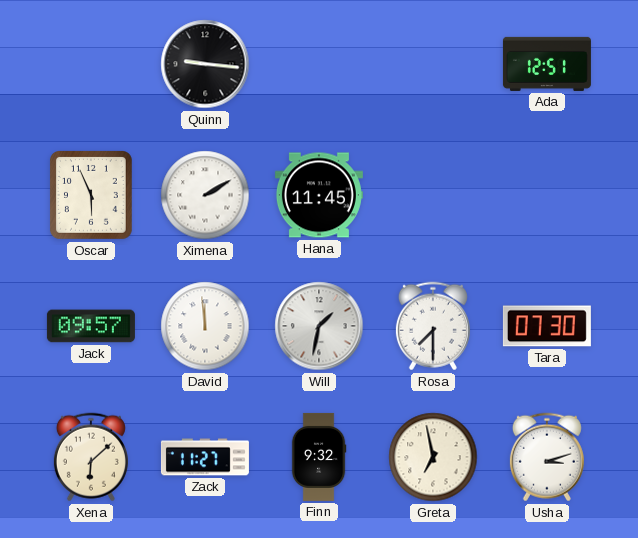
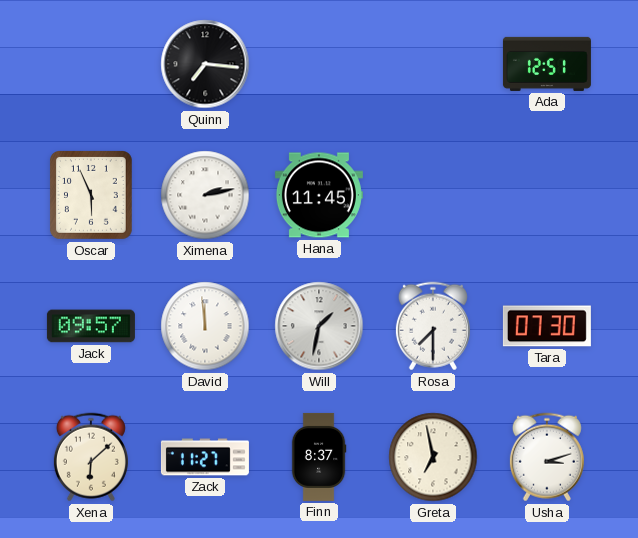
Quinn: 9:16 -> 7:16 (205, 64)
Ximena: 2:10 -> 2:13 (205, 195)
Finn: 9:32 -> 8:37 (319, 457)
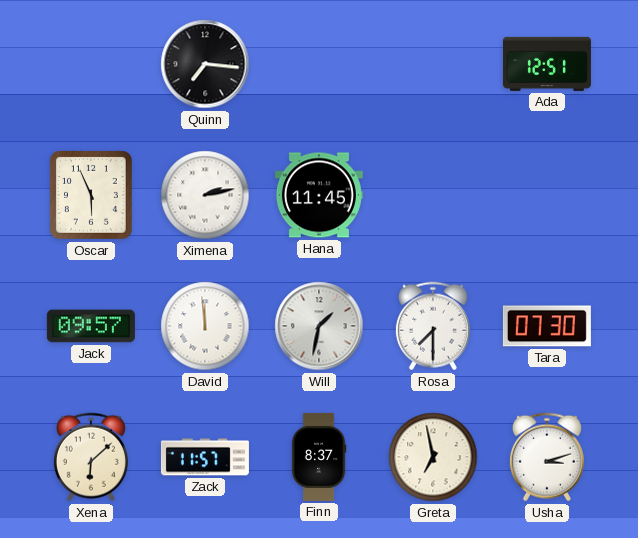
Zack: 11:27 -> 11:57 (205, 457)
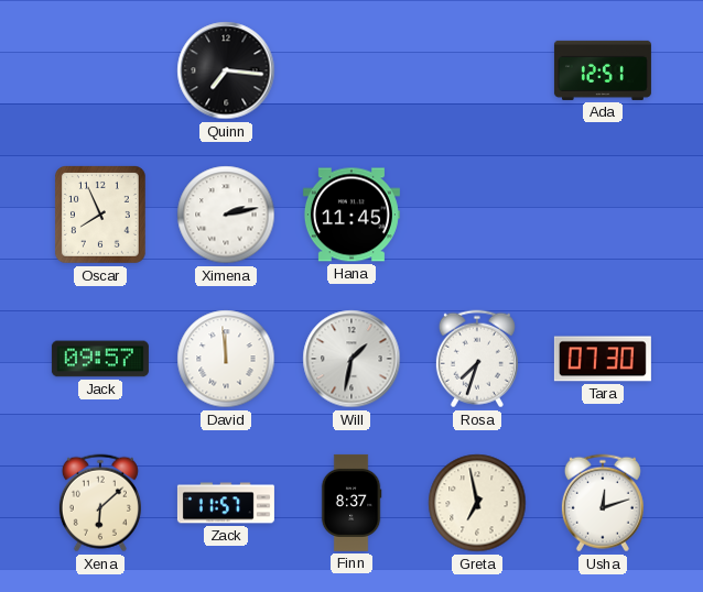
Oscar: 5:56 -> 7:56 (101, 216)
Rosa: 7:30 -> 7:33 (477, 359)
Usha: 3:12 -> 12:12 (603, 503)
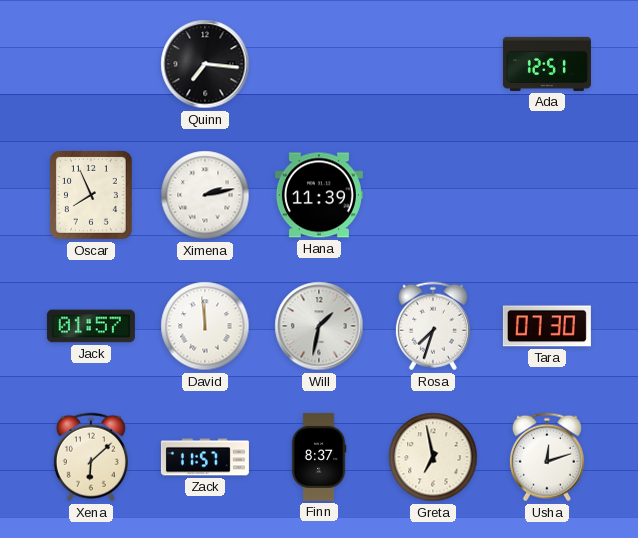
Hana: 11:45 -> 11:39 (319, 195)
Jack: 09:57 -> 01:57 (91, 326)
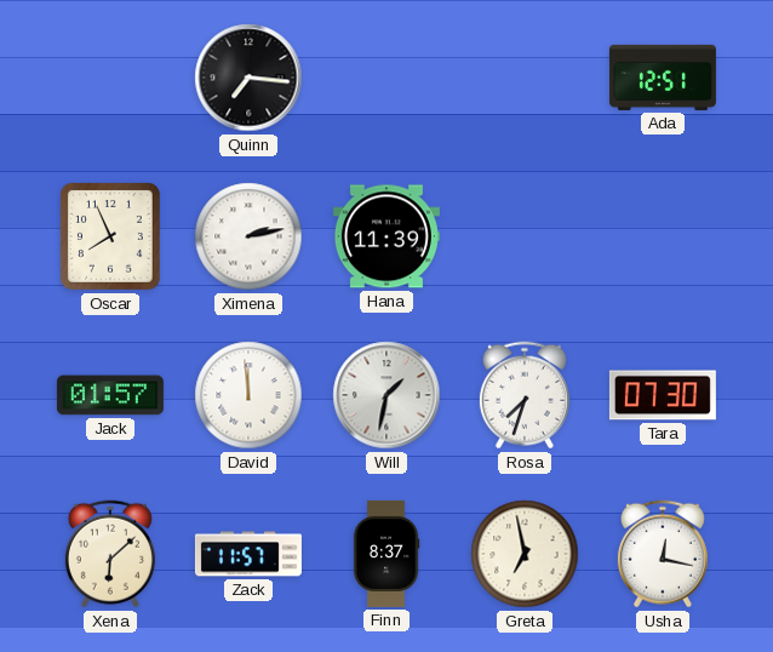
Usha: 12:12 -> 12:17 (663, 554)
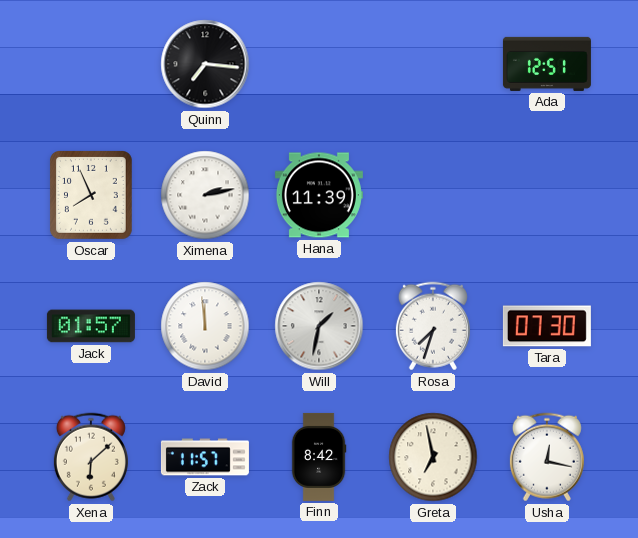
Finn: 8:37 -> 8:42 (319, 457)
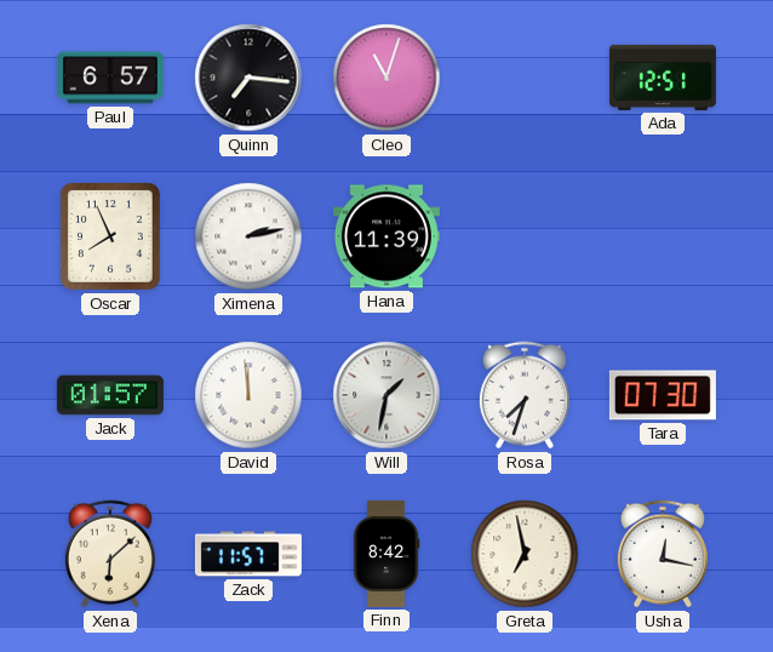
Paul: none -> 6:57 (110, 78)
Cleo: none -> 11:03 (386, 78)
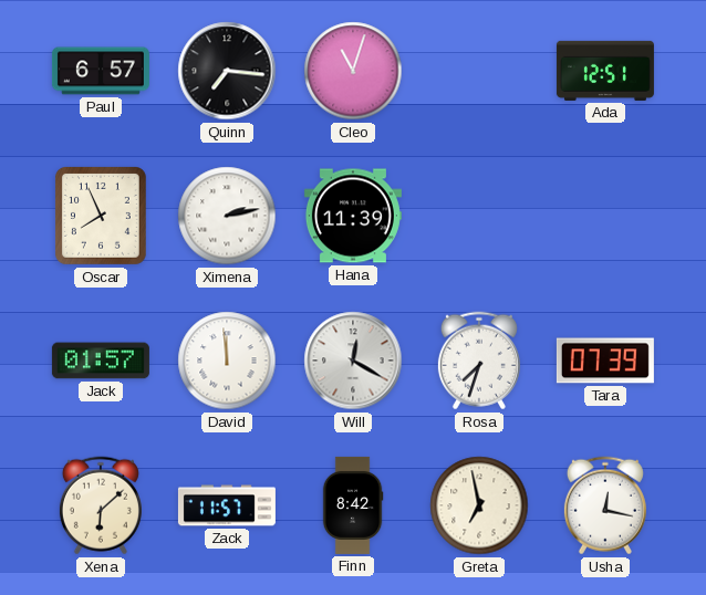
Will: 1:32 -> 12:20 (353, 361)
Tara: 07:30 -> 07:39 (605, 361)
